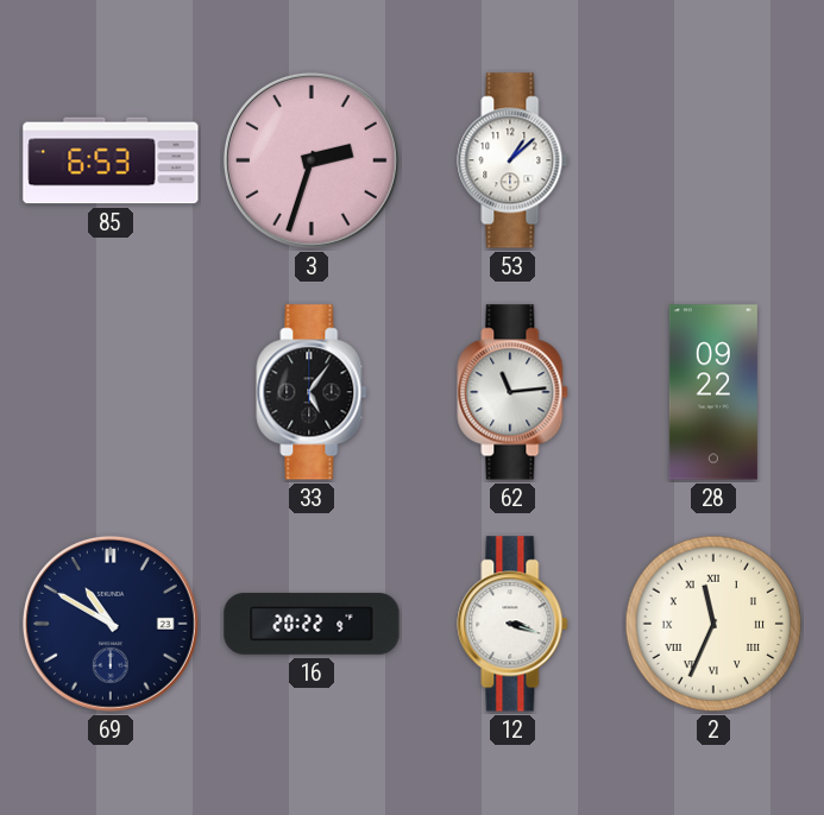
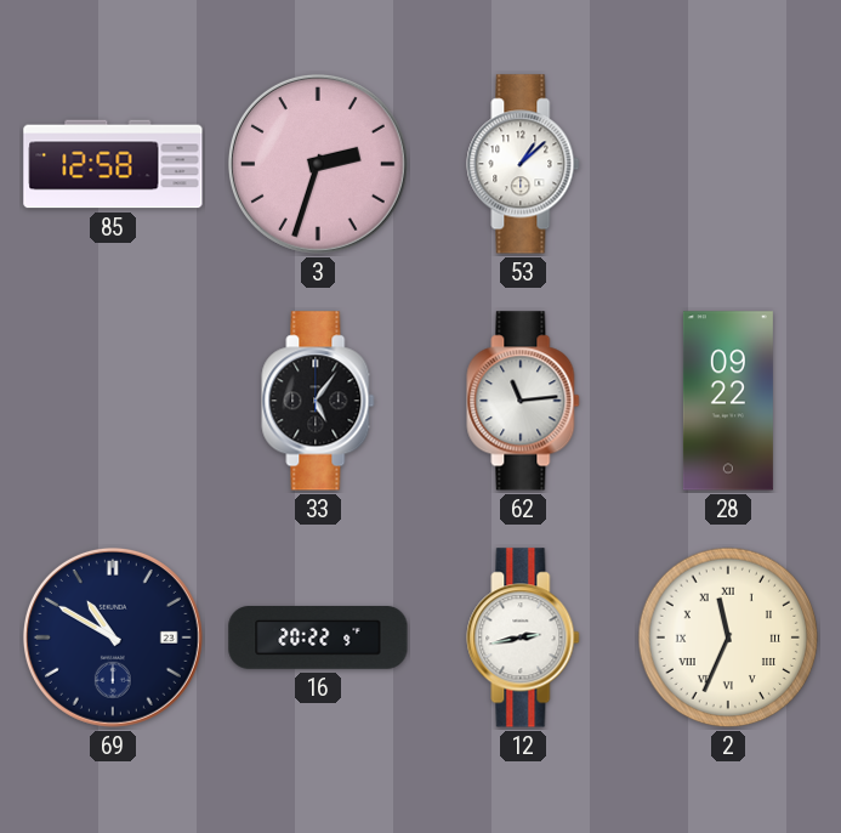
85: 6:53 -> 12:58 (113, 164)
12: 3:18 -> 2:43 (523, 637)
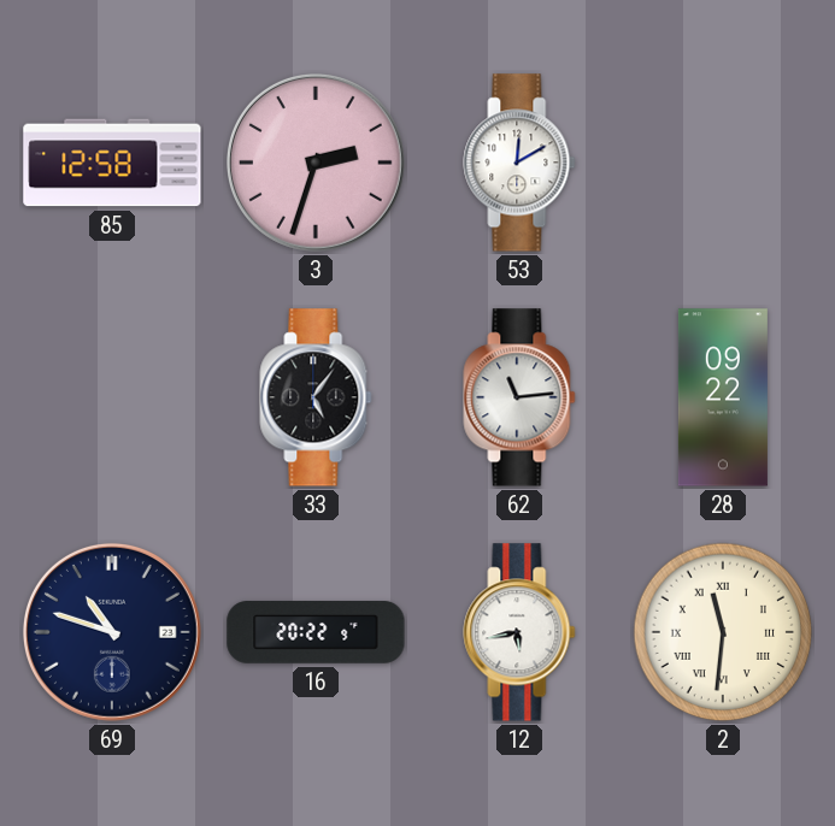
53: 1:08 -> 12:10 (519, 163)
69: 10:50 -> 10:48 (112, 632)
12: 2:43 -> 5:43 (519, 632)
2: 11:34 -> 11:31 (723, 632)
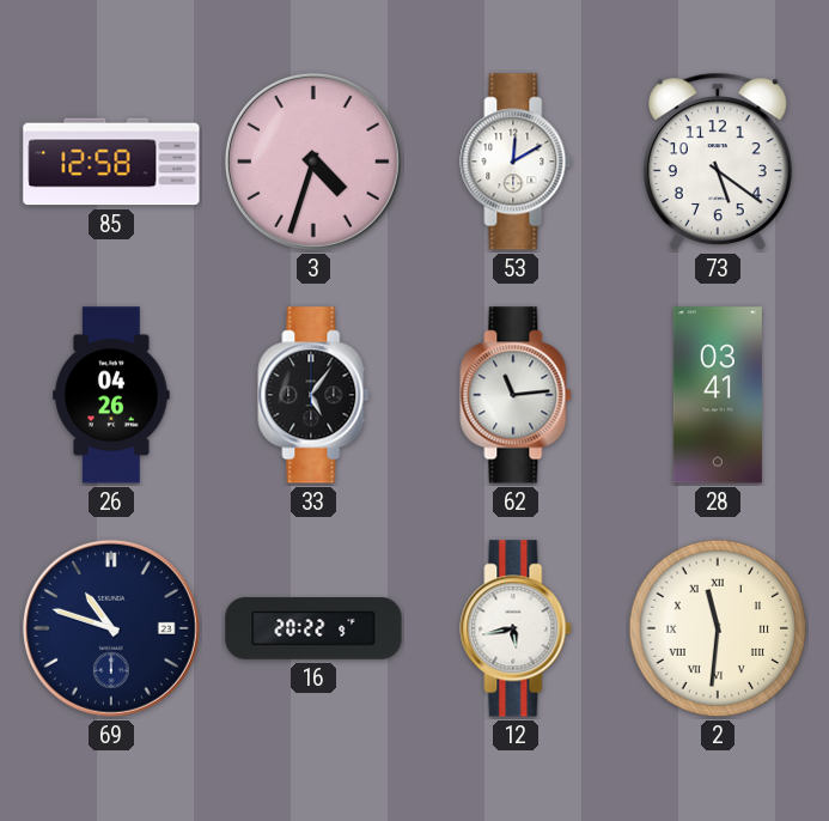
3: 2:33 -> 4:33 (313, 162)
73: none -> 5:21 (718, 162)
26: none -> 04:26 (111, 395)
28: 09:22 -> 03:41 (718, 395)
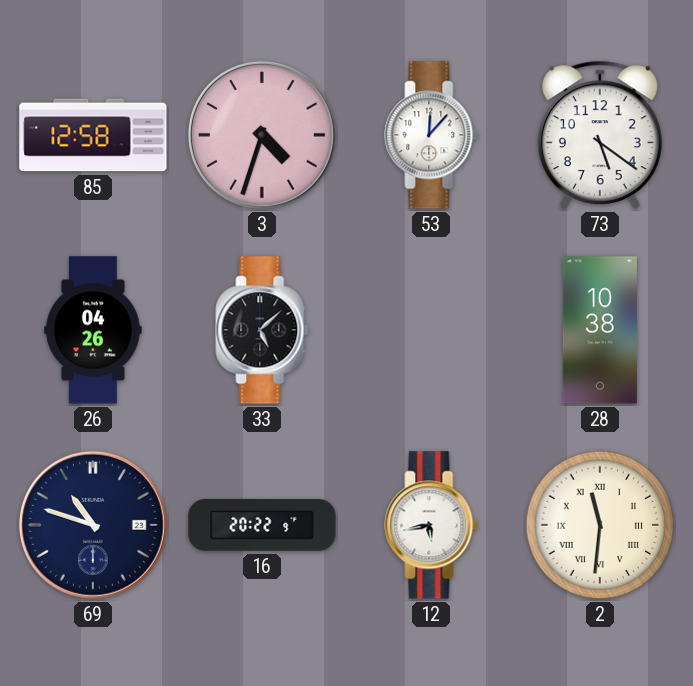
53: 12:10 -> 12:07 (431, 135)
33: 5:06 -> 5:08 (262, 330)
62: 11:14 -> none (516, 395)
28: 03:41 -> 10:38 (600, 330)
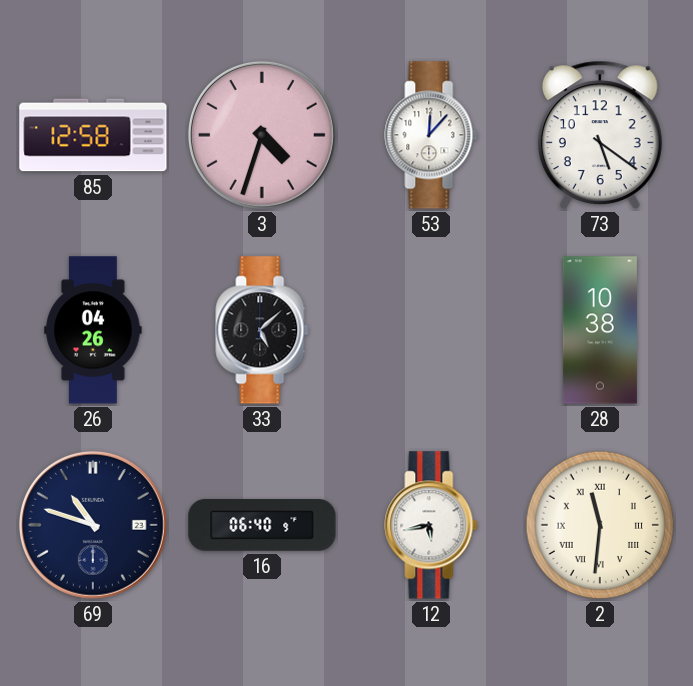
16: 20:22 -> 06:40 (262, 525)
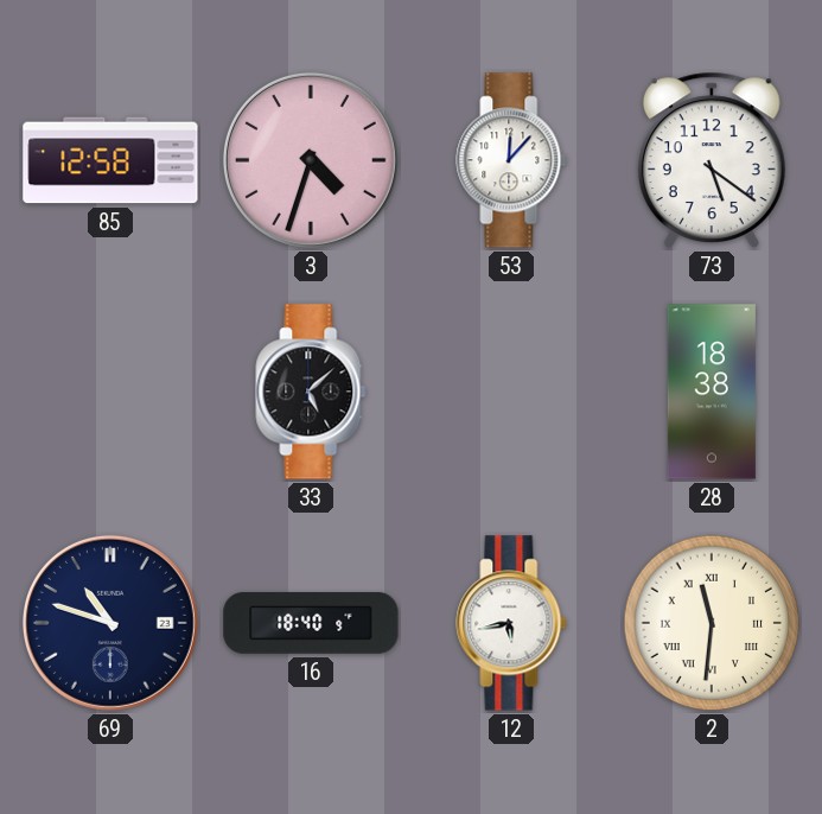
26: 04:26 -> none (93, 330)
28: 10:38 -> 18:38 (712, 392)
16: 06:40 -> 18:40 (311, 623)
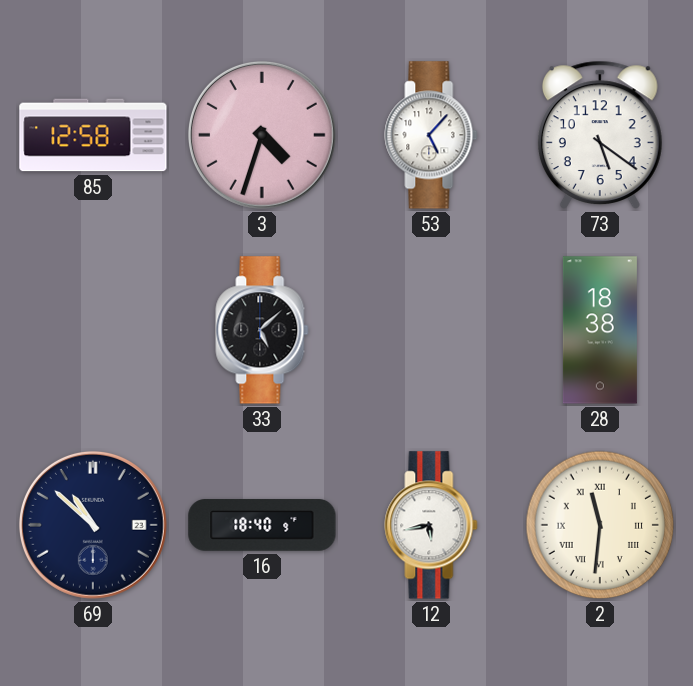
53: 12:07 -> 5:07 (431, 135)
69: 10:48 -> 10:52 (93, 525)
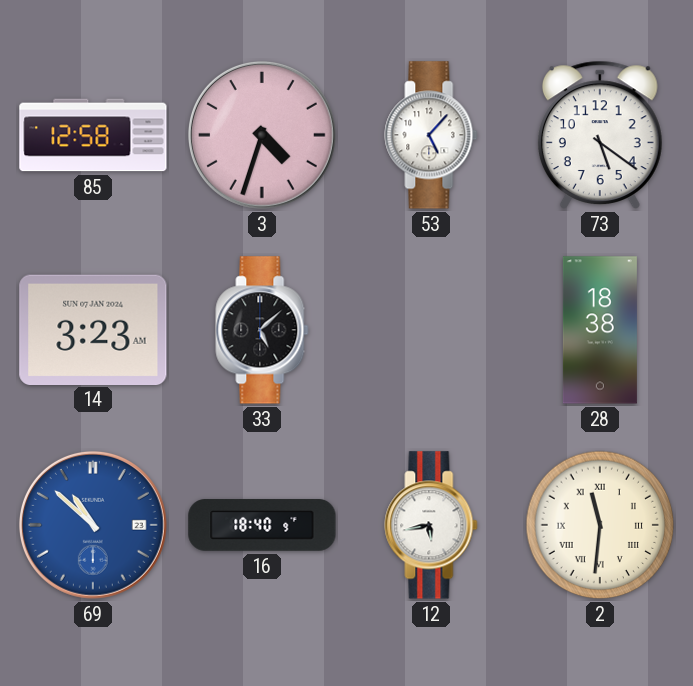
14: none -> 3:23 (93, 329)
69 dial: navy -> blue (93, 525)
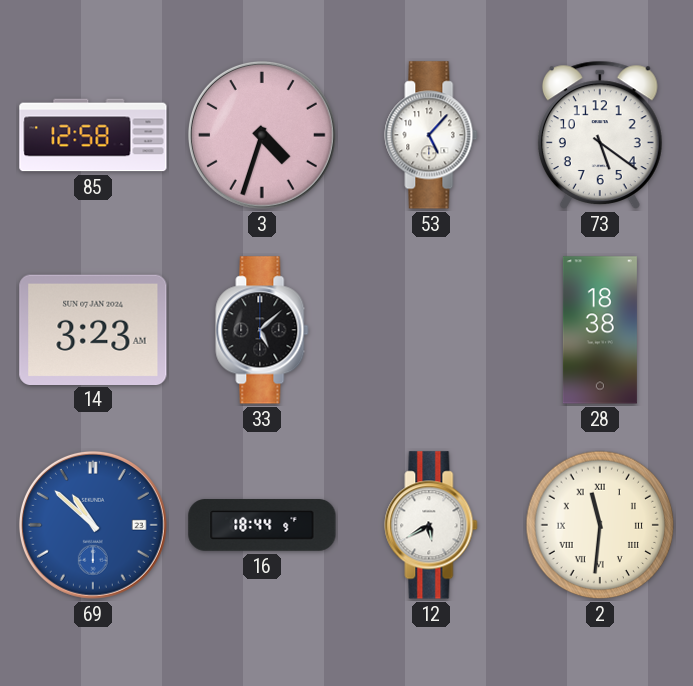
16: 18:40 -> 18:44 (262, 525)
12: 5:43 -> 5:40 (431, 525)
